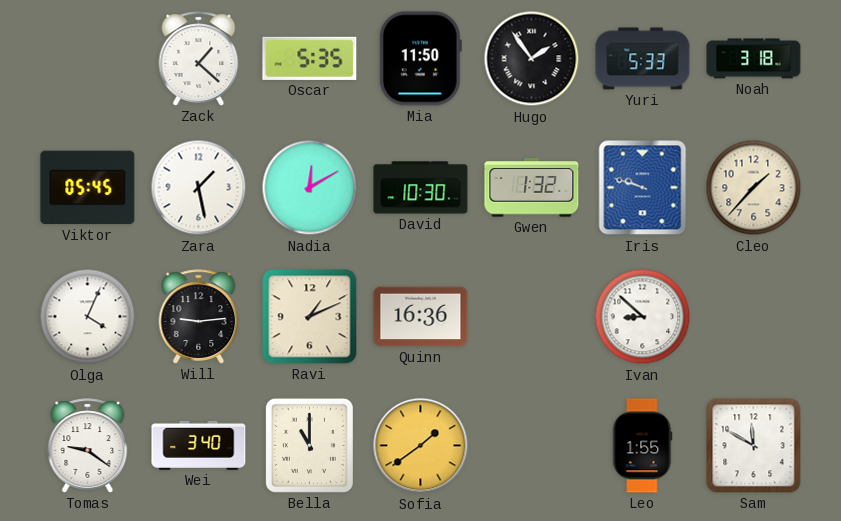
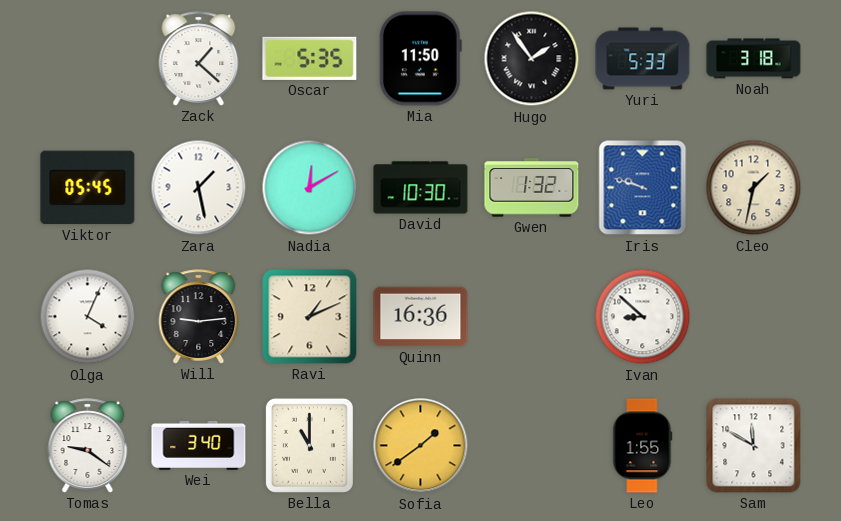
Cleo: 1:37 -> 1:32 (754, 188)
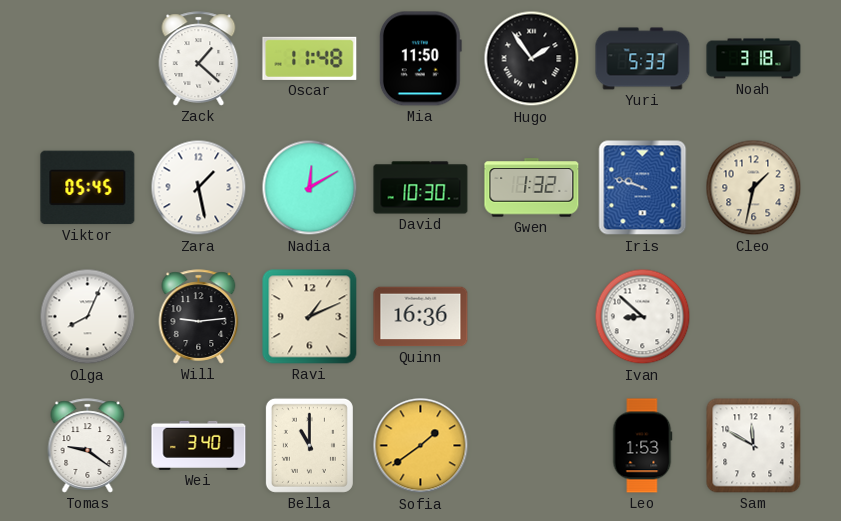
Oscar: 5:35 -> 11:48 (310, 58)
Olga: 4:04 -> 8:04 (88, 317)
Leo: 1:55 -> 1:53 (642, 446)
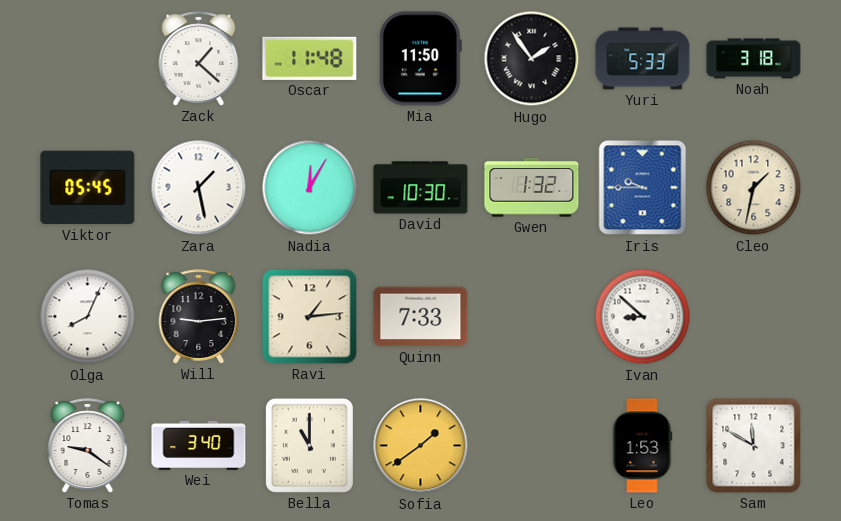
Nadia: 12:10 -> 12:05 (310, 188)
Iris: 9:48 -> 9:45 (643, 188)
Ravi: 1:11 -> 1:14 (310, 317)
Quinn: 16:36 -> 7:33 (421, 317)
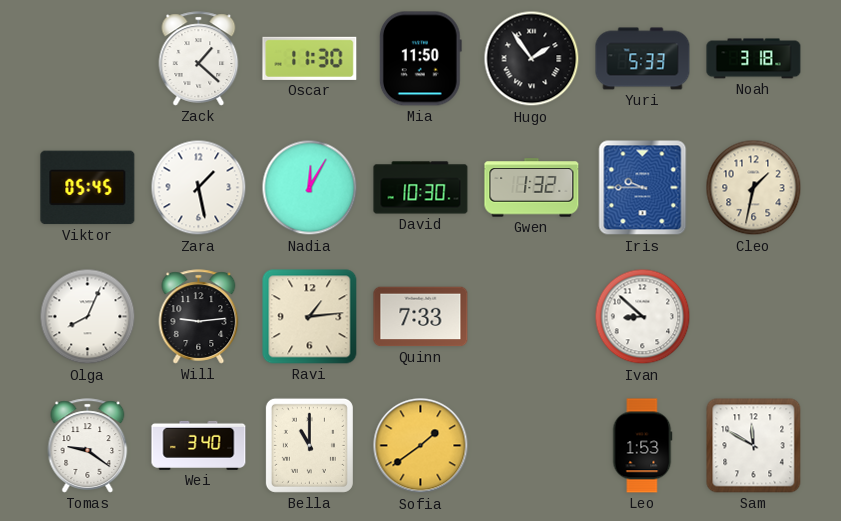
Oscar: 11:48 -> 11:30 (310, 58)
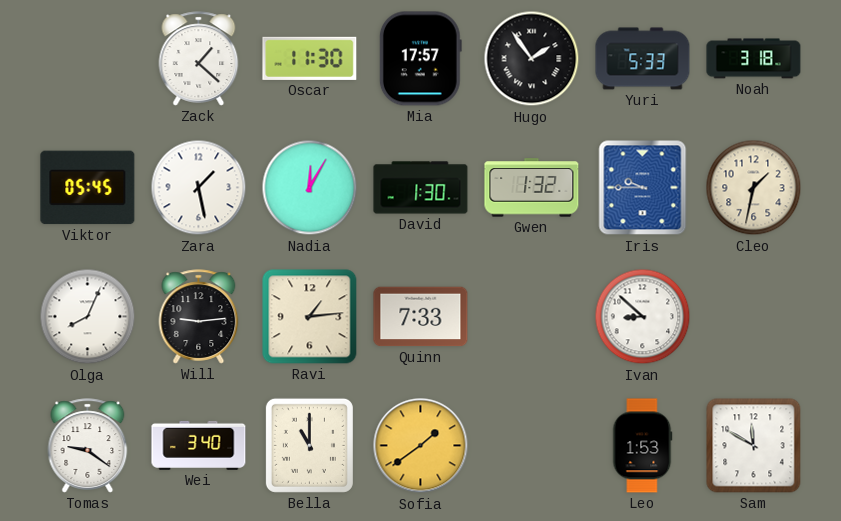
Mia: 11:50 -> 17:57 (420, 59)
David: 10:30 -> 1:30 (421, 188)
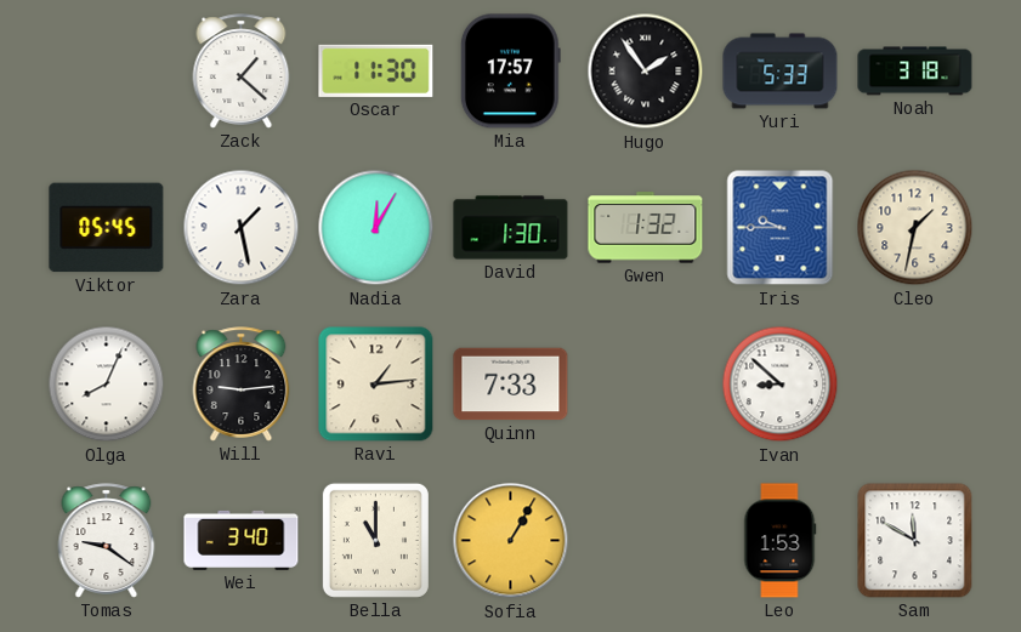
Sofia: 1:39 -> 1:05 (511, 541)
